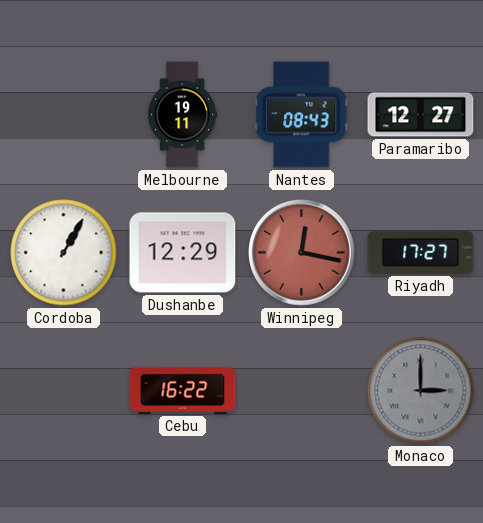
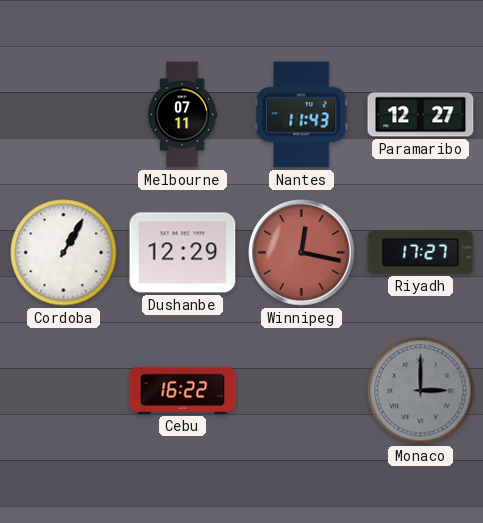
Melbourne: 19:11 -> 07:11 (182, 115)
Nantes: 08:43 -> 11:43 (302, 115)
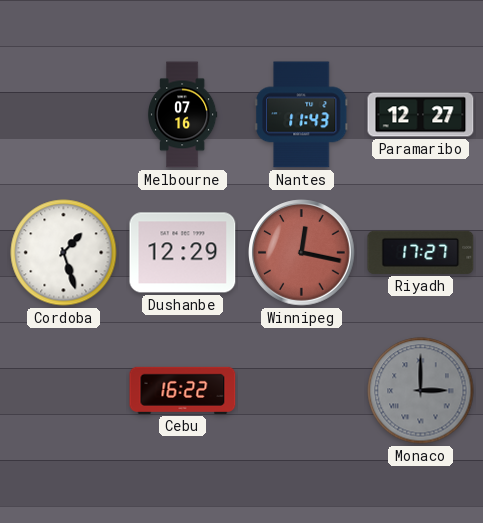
Melbourne: 07:11 -> 07:16 (182, 115)
Cordoba: 1:05 -> 1:27 (64, 253)
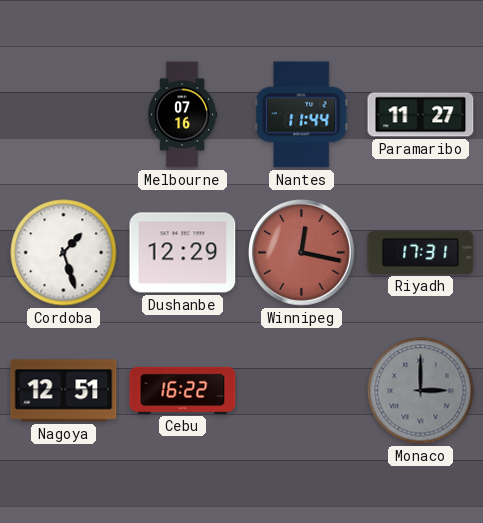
Nantes: 11:43 -> 11:44 (302, 115)
Paramaribo: 12:27 -> 11:27 (421, 115)
Riyadh: 17:27 -> 17:31 (421, 252)
Nagoya: none -> 12:51 (64, 391)
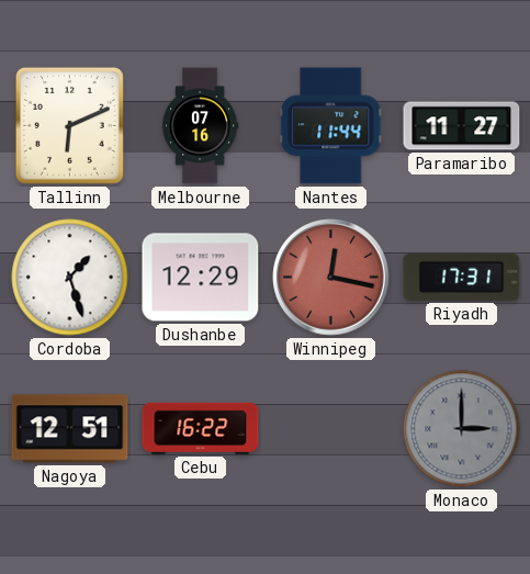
Tallinn: none -> 6:11 (69, 125)
